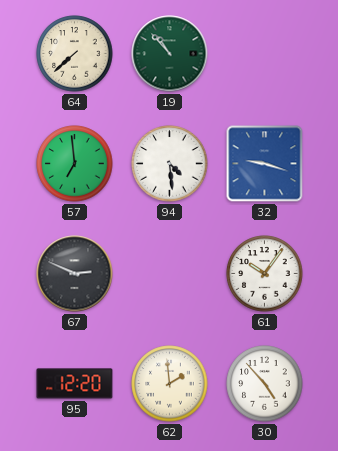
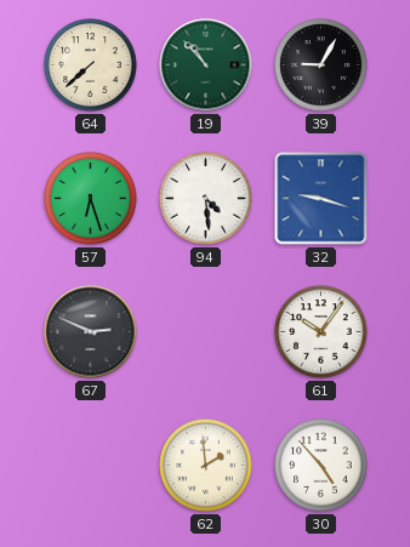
39: none -> 9:05 (321, 65)
57: 6:59 -> 6:27 (91, 199)
95: 12:20 -> none (75, 384)
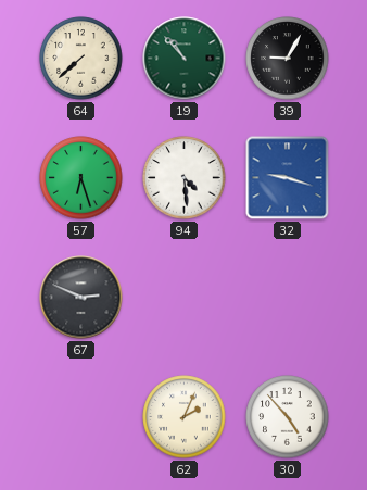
61: 10:06 -> none (321, 332)
62: 1:59 -> 2:04 (185, 417)
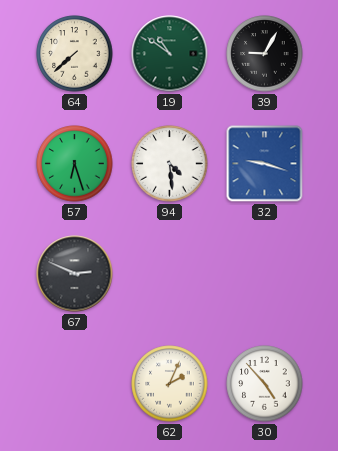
19: 10:53 -> 10:51 (170, 54)
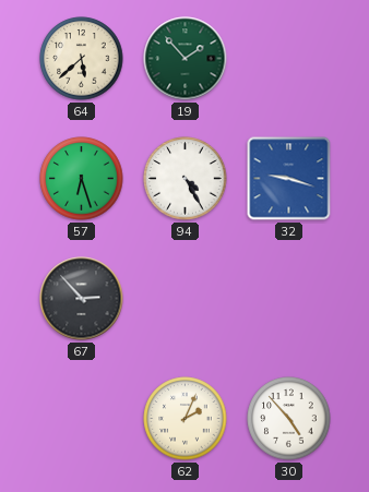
64: 7:38 -> 5:38 (82, 59)
19: 10:51 -> 1:53 (186, 59)
39: 9:05 -> none (265, 54)
94: 4:29 -> 4:25 (186, 179)
67: 2:49 -> 2:53 (82, 299)
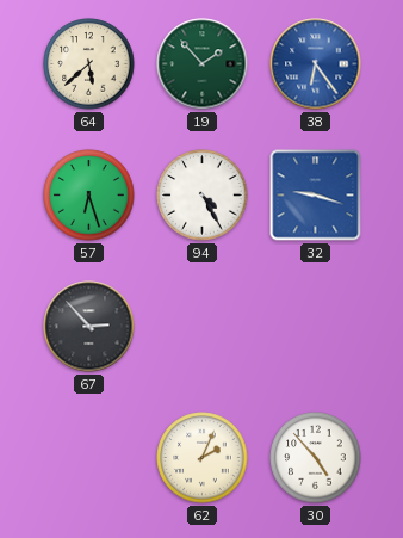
38: none -> 6:24 (316, 64)
